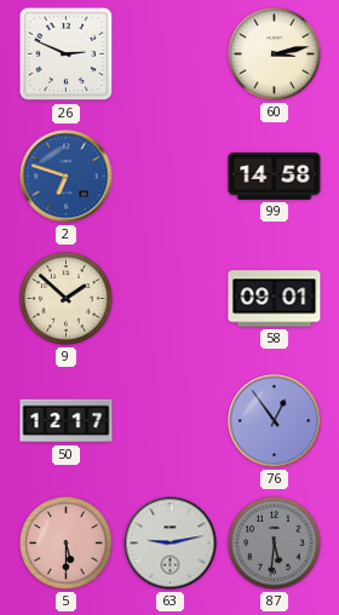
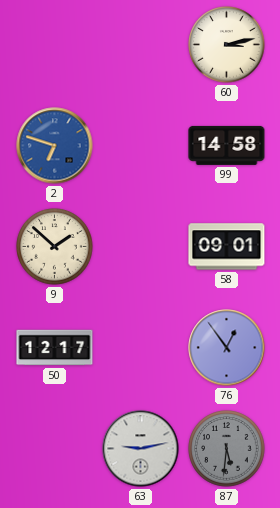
26: 2:49 -> none (67, 54)
5: 5:30 -> none (67, 544)
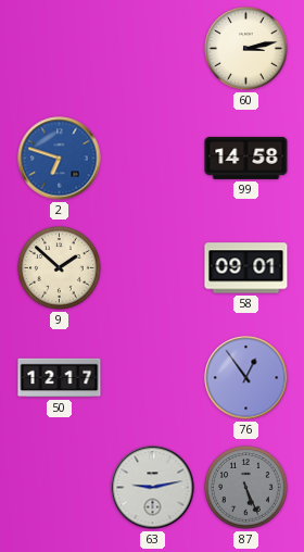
87: 5:31 -> 5:26 (246, 488)
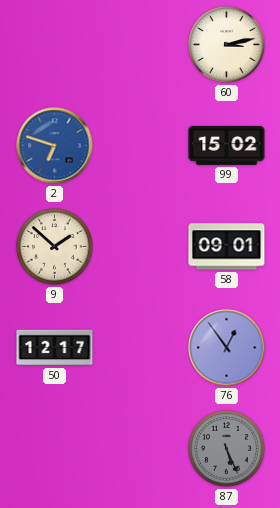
99: 14:58 -> 15:02 (227, 145)
63: 9:13 -> none (153, 488)
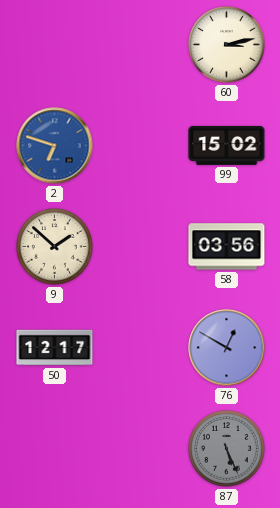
58: 09:01 -> 03:56 (227, 247)
76: 12:54 -> 12:50 (227, 348)
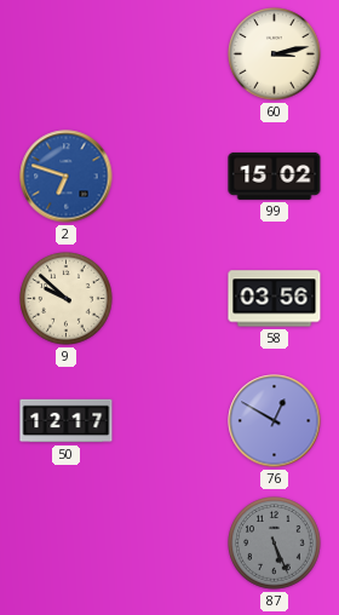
9: 1:52 -> 9:52 (67, 299)
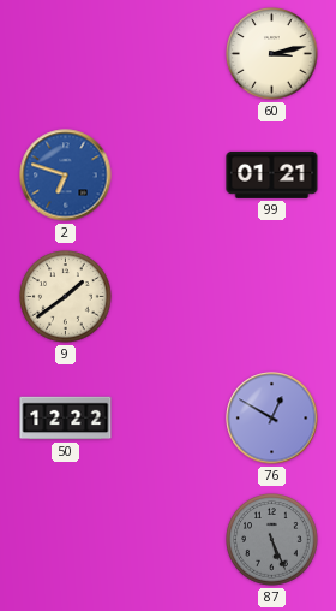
99: 15:02 -> 01:21 (272, 174)
9: 9:52 -> 1:39 (66, 297)
58: 03:56 -> none (275, 299)
50: 12:17 -> 12:22 (66, 419)
